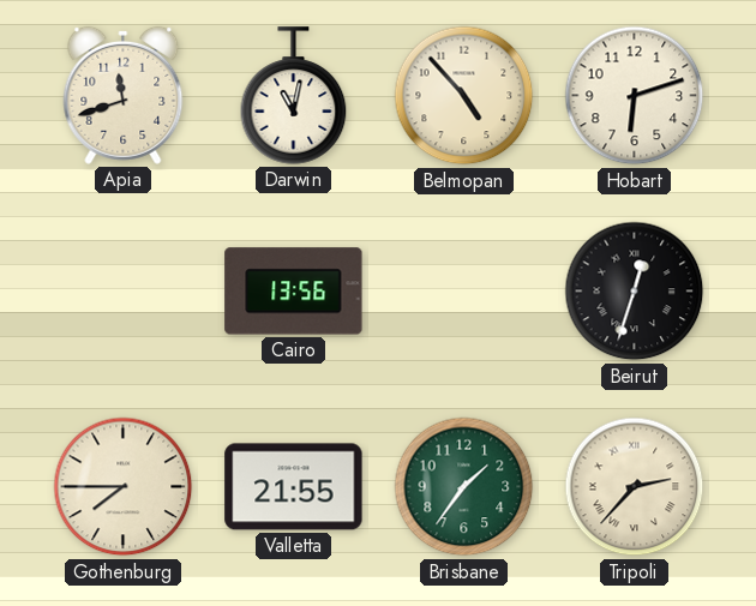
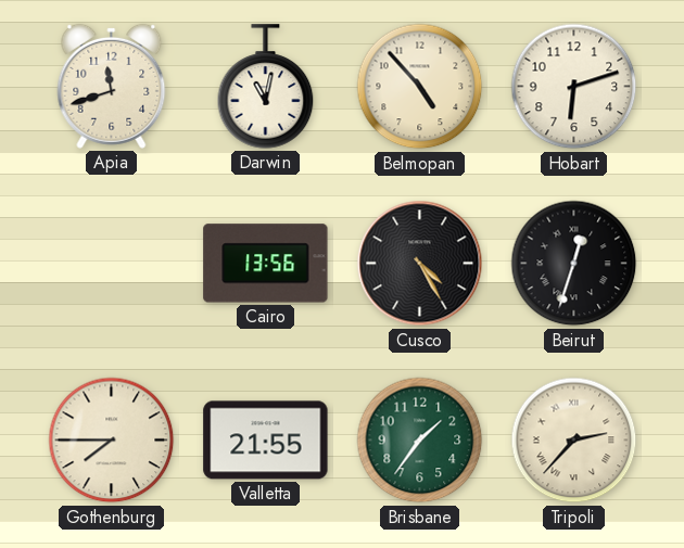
Cusco: none -> 4:25 (420, 264)
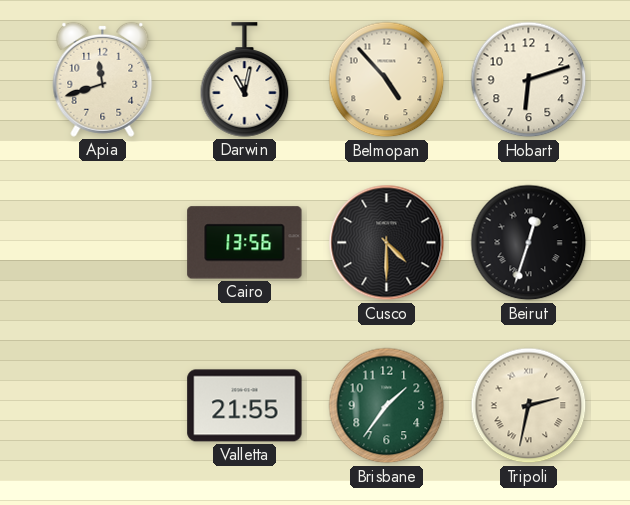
Cusco: 4:25 -> 4:30 (387, 243)
Gothenburg: 7:45 -> none (112, 441)
Tripoli: 2:37 -> 2:32 (529, 406)
